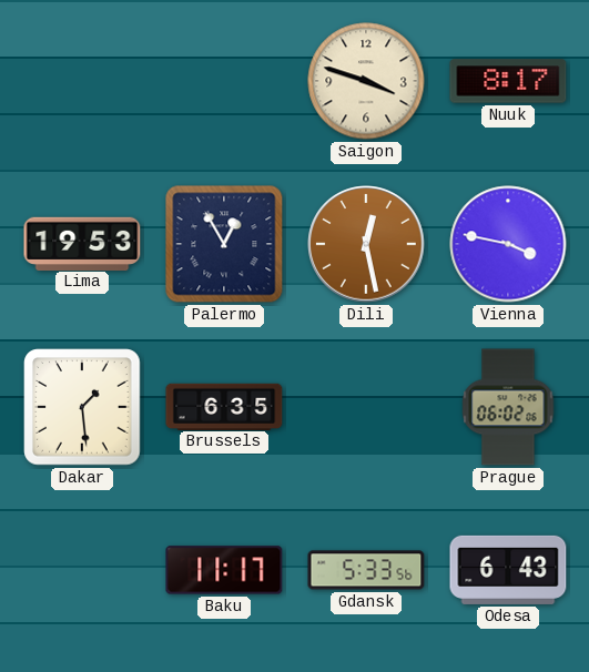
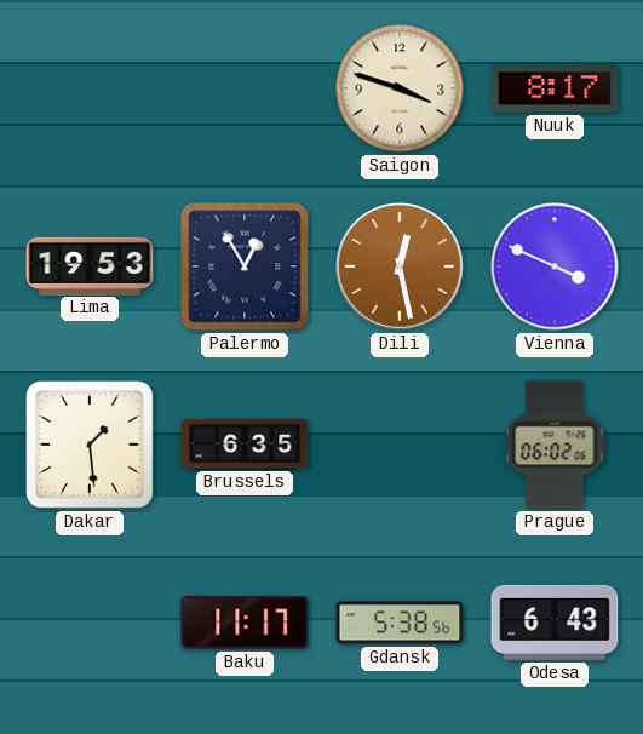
Vienna: 3:47 -> 3:49 (555, 266)
Gdansk: 5:33 -> 5:38 (400, 623)
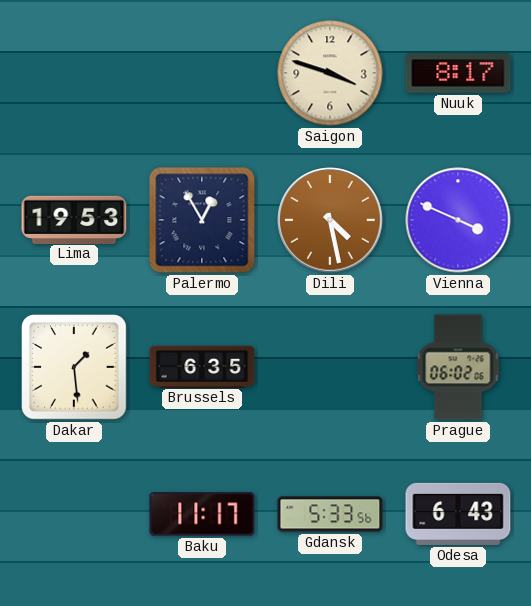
Dili: 12:28 -> 4:28 (330, 220)
Gdansk: 5:38 -> 5:33 (330, 514)
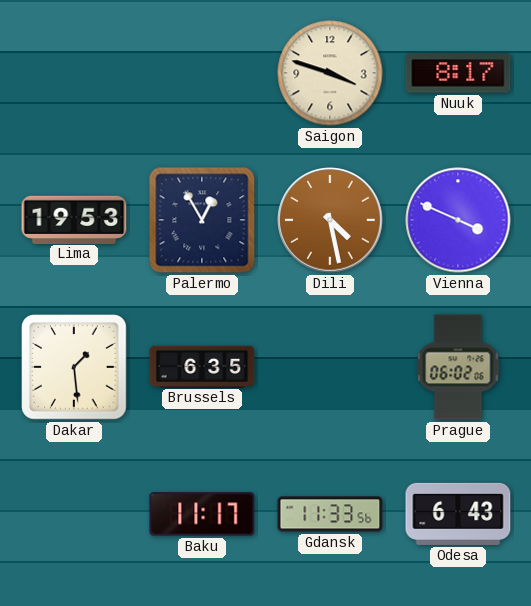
Gdansk: 5:33 -> 11:33 (330, 514)
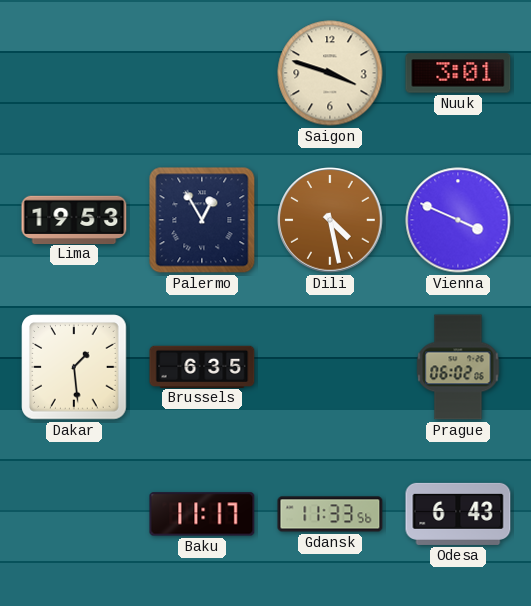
Nuuk: 8:17 -> 3:01 (458, 73)
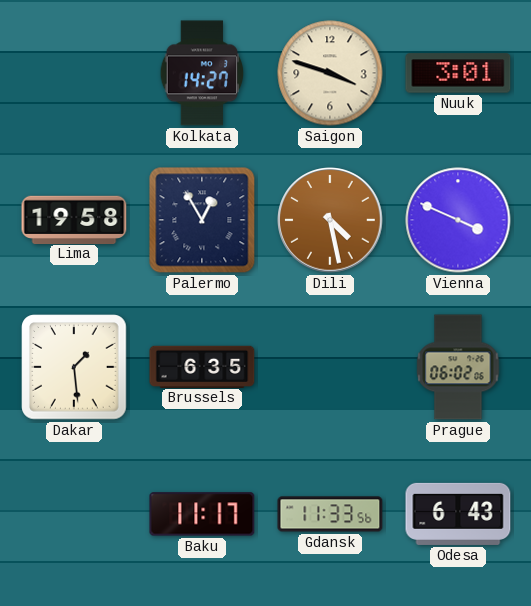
Kolkata: none -> 14:27 (202, 73)
Lima: 19:53 -> 19:58 (74, 219)
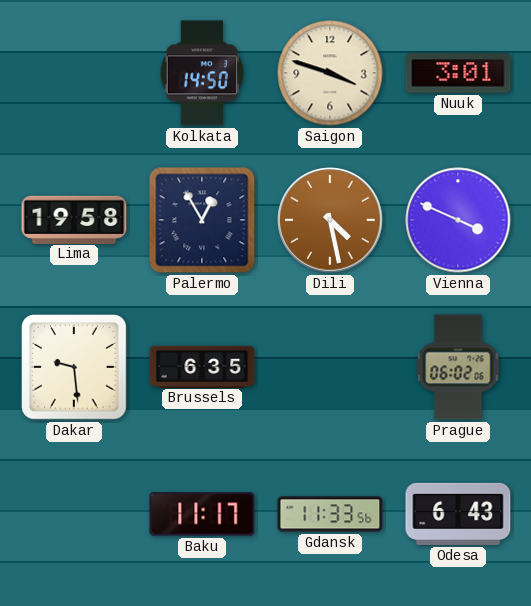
Kolkata: 14:27 -> 14:50 (202, 73)
Dakar: 1:29 -> 9:29 (74, 367)
